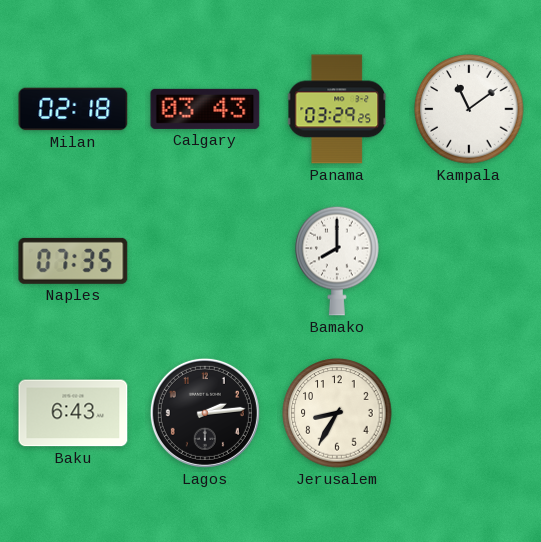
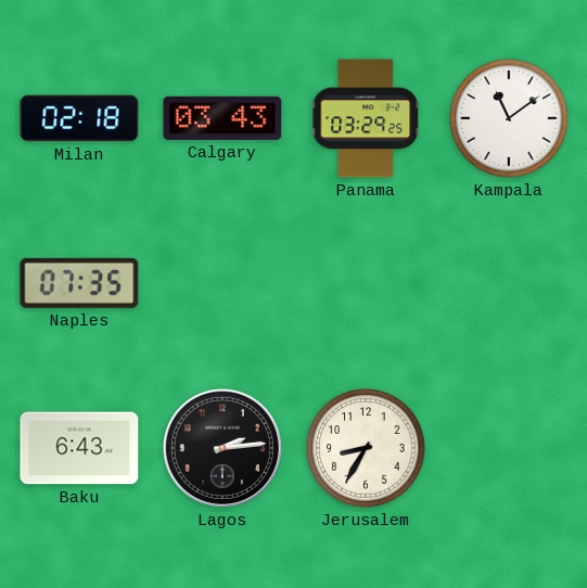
Bamako: 8:00 -> none (337, 261)
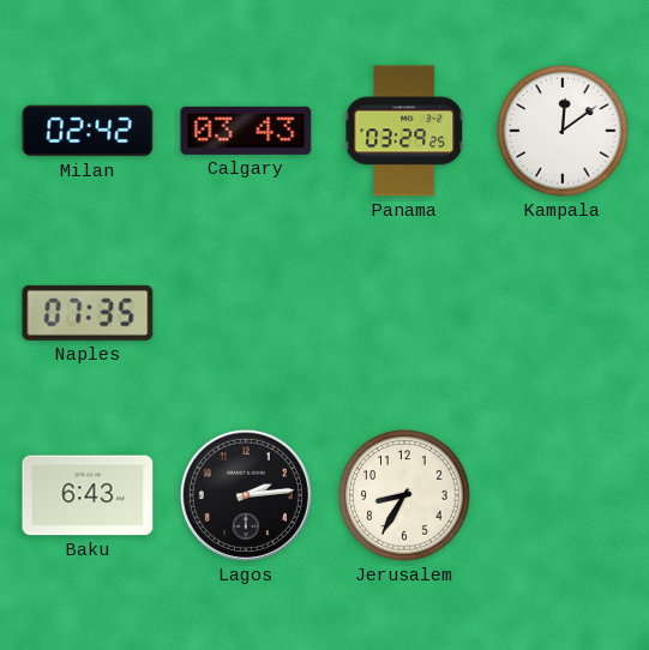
Milan: 02:18 -> 02:42 (88, 131)
Kampala: 11:09 -> 12:09 (563, 131)
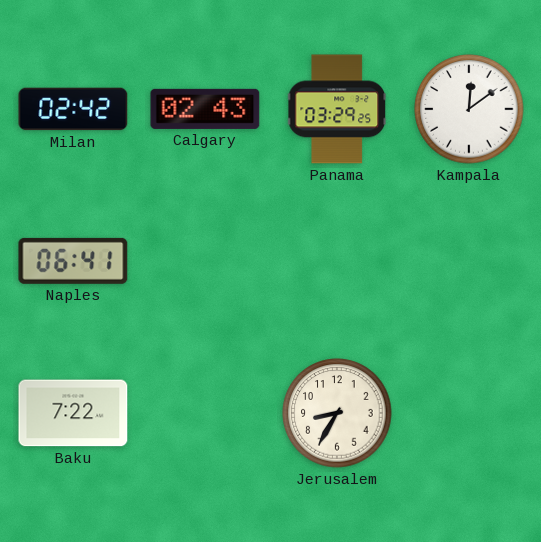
Calgary: 03:43 -> 02:43 (205, 109)
Naples: 07:35 -> 06:41 (73, 261)
Baku: 6:43 -> 7:22 (73, 413)
Lagos: 2:14 -> none (246, 495)
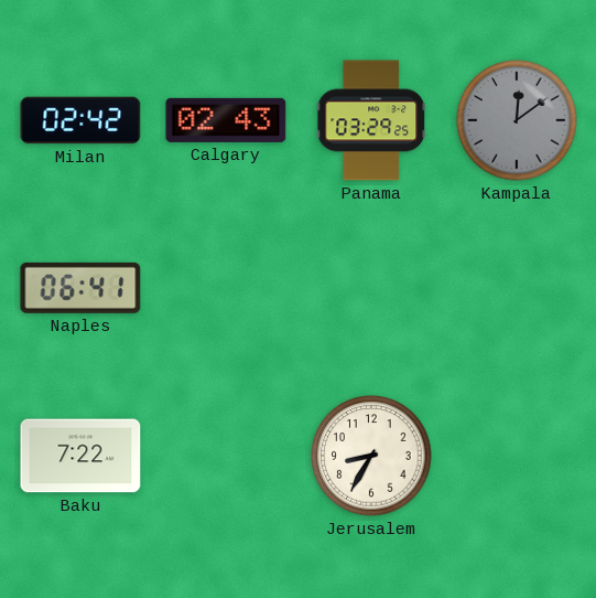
Kampala dial: white -> grey (517, 120)
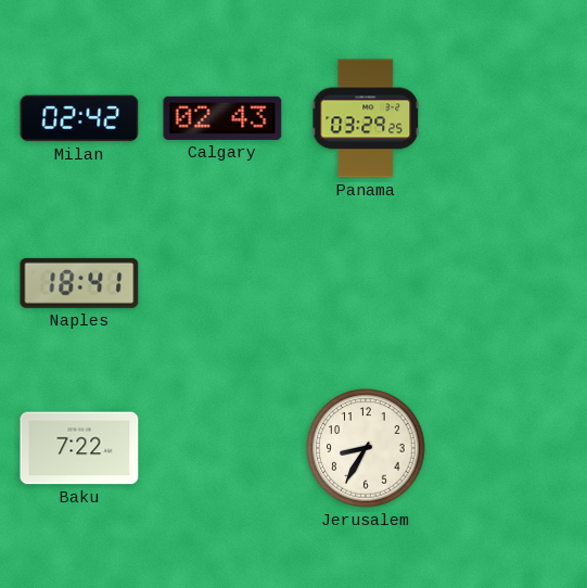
Kampala: 12:09 -> none (517, 120)
Naples: 06:41 -> 18:41 (79, 283)
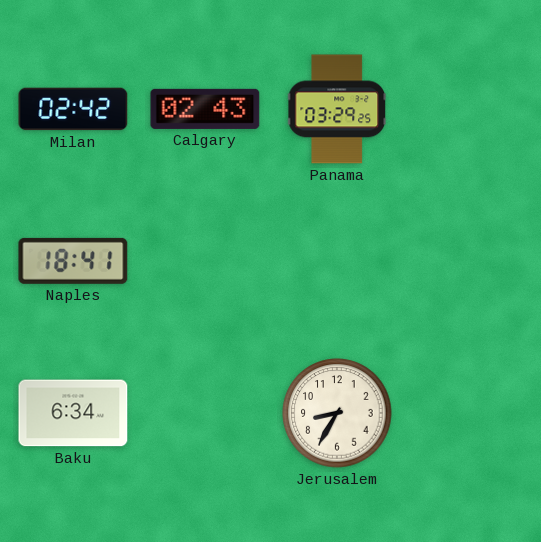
Baku: 7:22 -> 6:34 (73, 413)
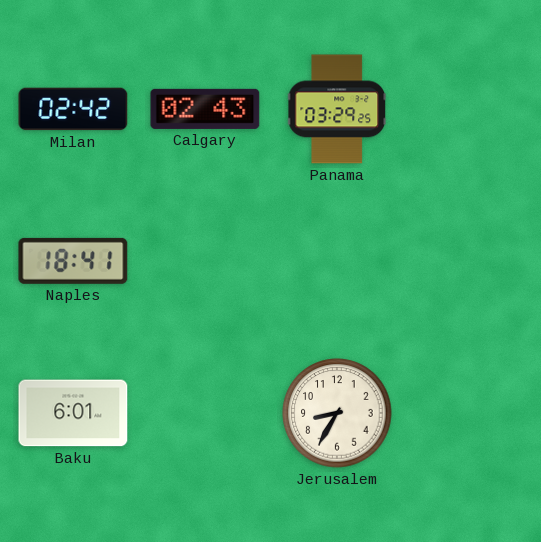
Baku: 6:34 -> 6:01 (73, 413)
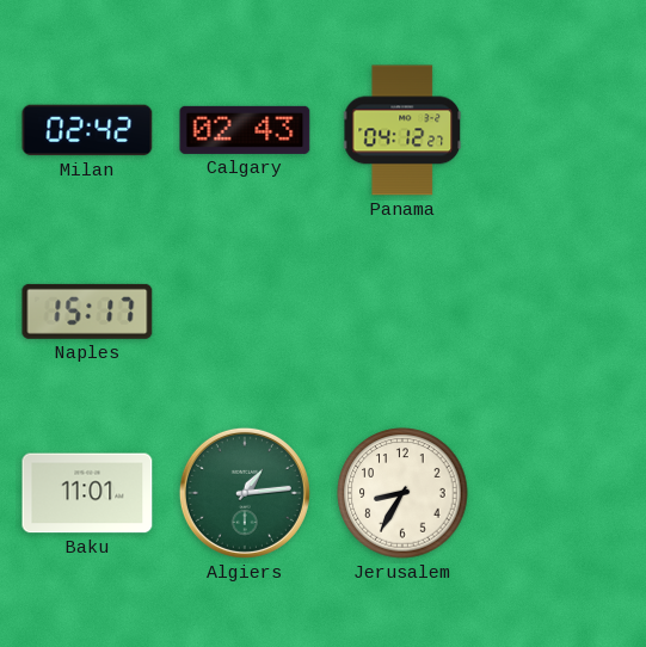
Panama: 03:29 -> 04:12 (402, 130)
Naples: 18:41 -> 15:17 (87, 312)
Baku: 6:01 -> 11:01 (87, 493)
Algiers: none -> 1:14 (245, 493)
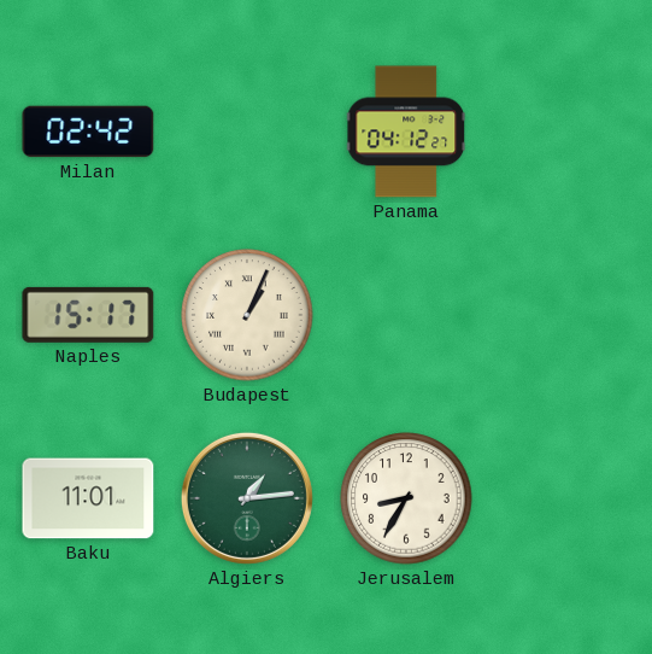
Calgary: 02:43 -> none (245, 130)
Budapest: none -> 1:04 (247, 315)
